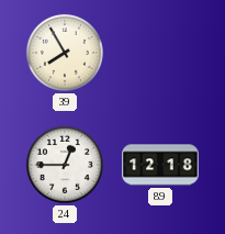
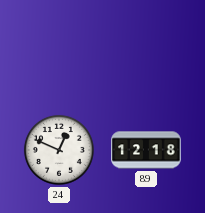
39: 7:55 -> none (65, 53)
24: 12:45 -> 12:49 (59, 150)
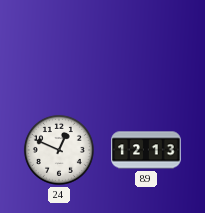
89: 12:18 -> 12:13 (146, 150)
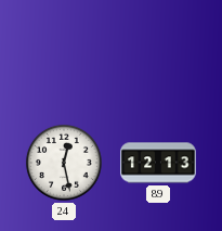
24: 12:49 -> 12:28 (64, 163)
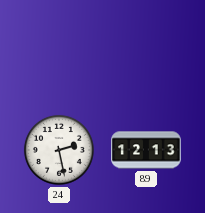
24: 12:28 -> 2:28 (59, 150)
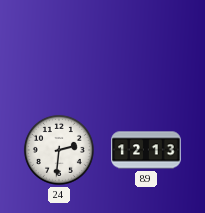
24: 2:28 -> 2:31 (59, 150)
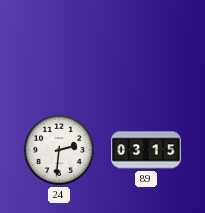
89: 12:13 -> 03:15 (146, 150)
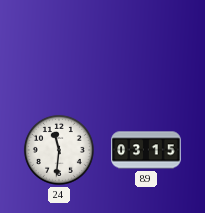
24: 2:31 -> 11:31 (59, 150)
